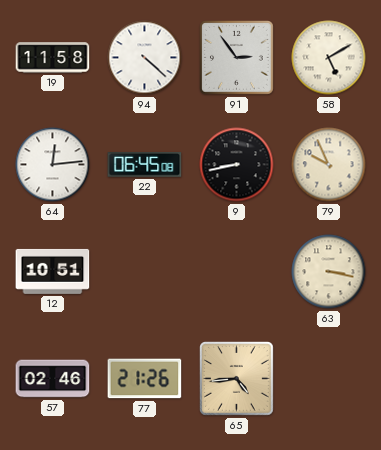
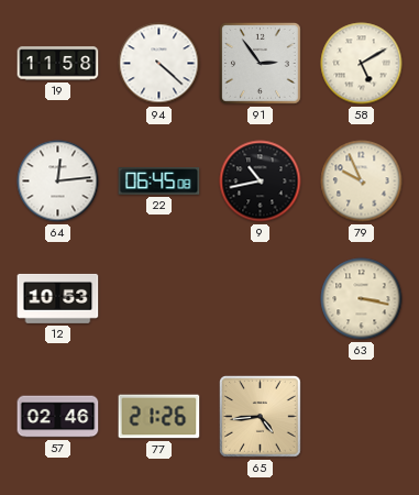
9: 8:43 -> 10:43 (261, 182)
12: 10:51 -> 10:53 (58, 298)
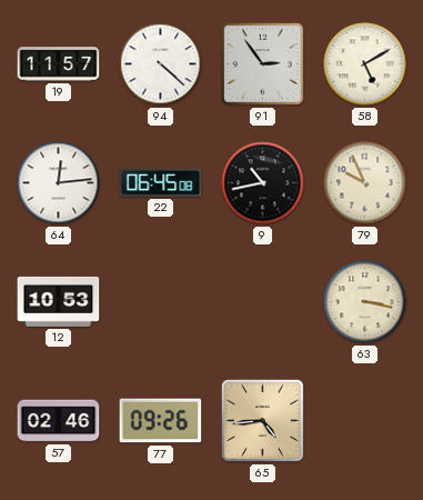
19: 11:58 -> 11:57 (59, 64)
77: 21:26 -> 09:26 (161, 421)
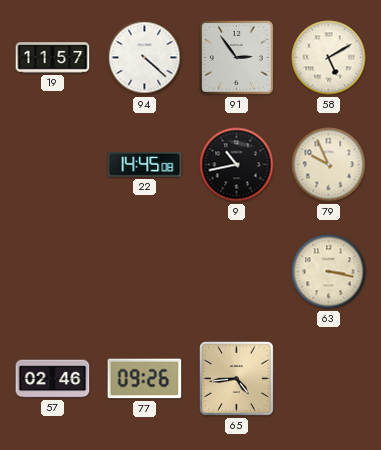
64: 12:14 -> none (59, 183)
22: 06:45 -> 14:45 (145, 165)
12: 10:53 -> none (59, 301)
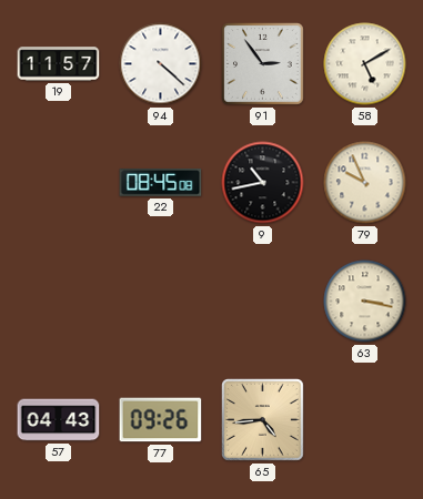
22: 14:45 -> 08:45 (161, 183)
57: 02:46 -> 04:43 (59, 420)
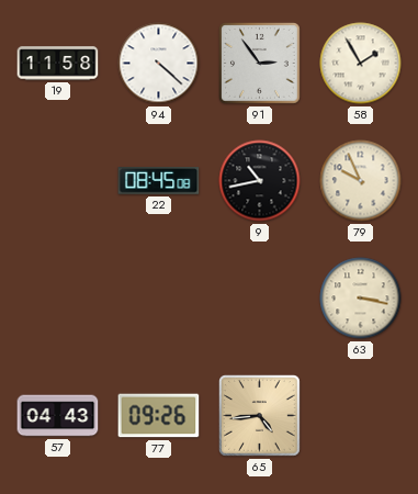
19: 11:57 -> 11:58 (58, 64)
58: 5:10 -> 1:55 (361, 64)
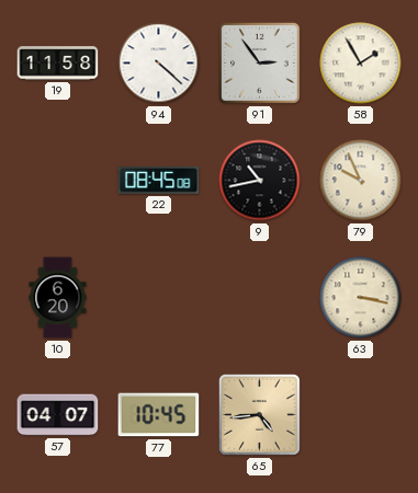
10: none -> 6:20 (58, 298)
57: 04:43 -> 04:07 (58, 415)
77: 09:26 -> 10:45 (159, 415)
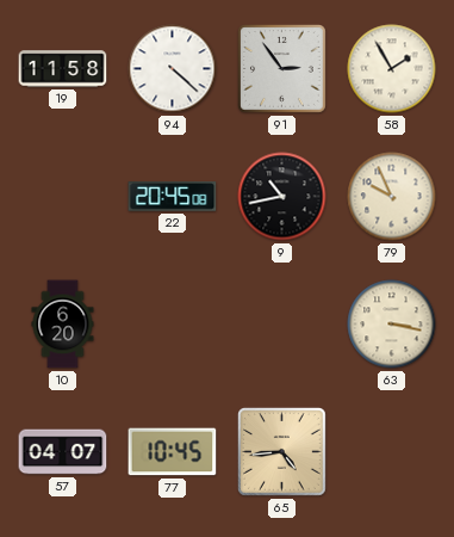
22: 08:45 -> 20:45 (173, 197)
